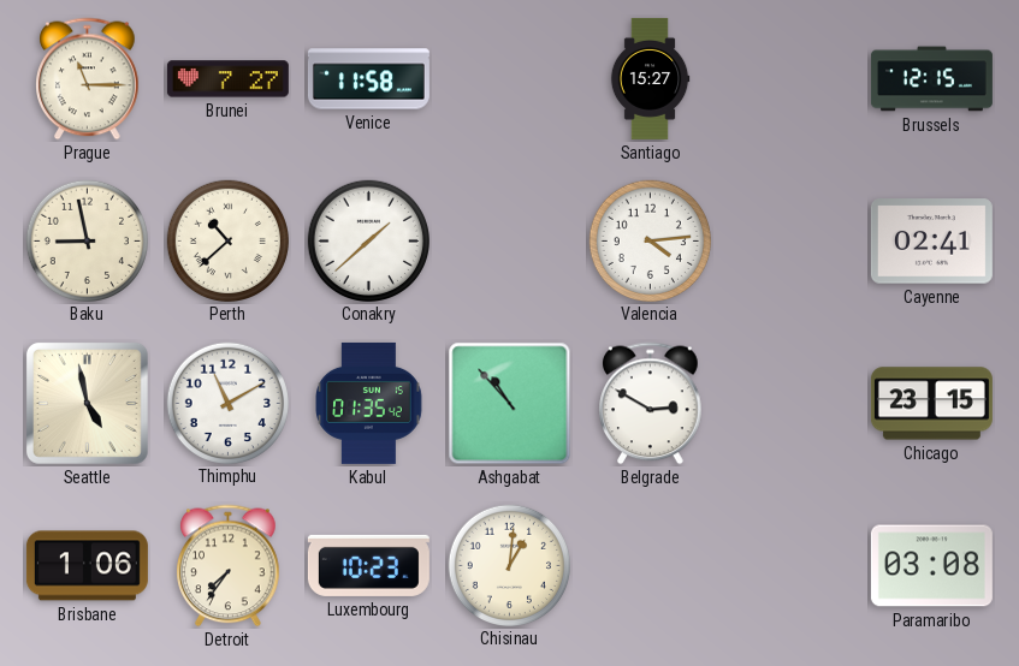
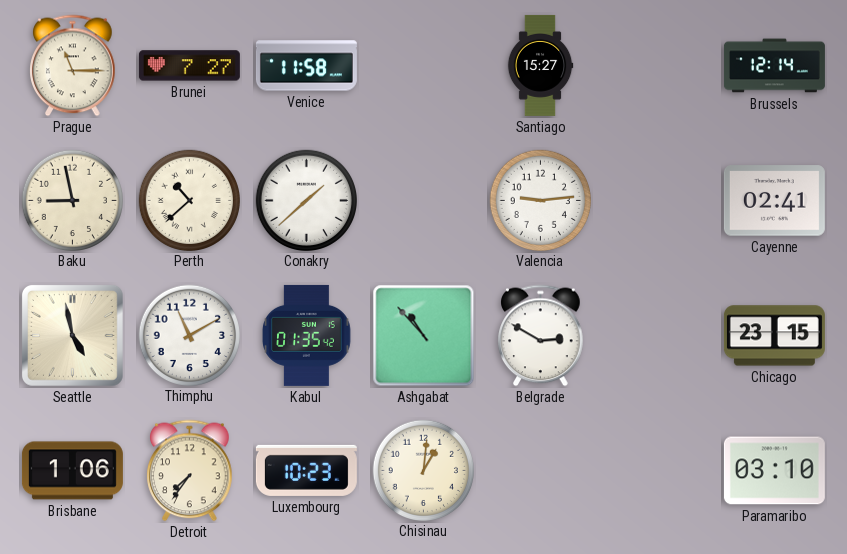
Brussels: 12:15 -> 12:14 (774, 66)
Valencia: 4:14 -> 9:14 (540, 200)
Paramaribo: 03:08 -> 03:10 (774, 471)
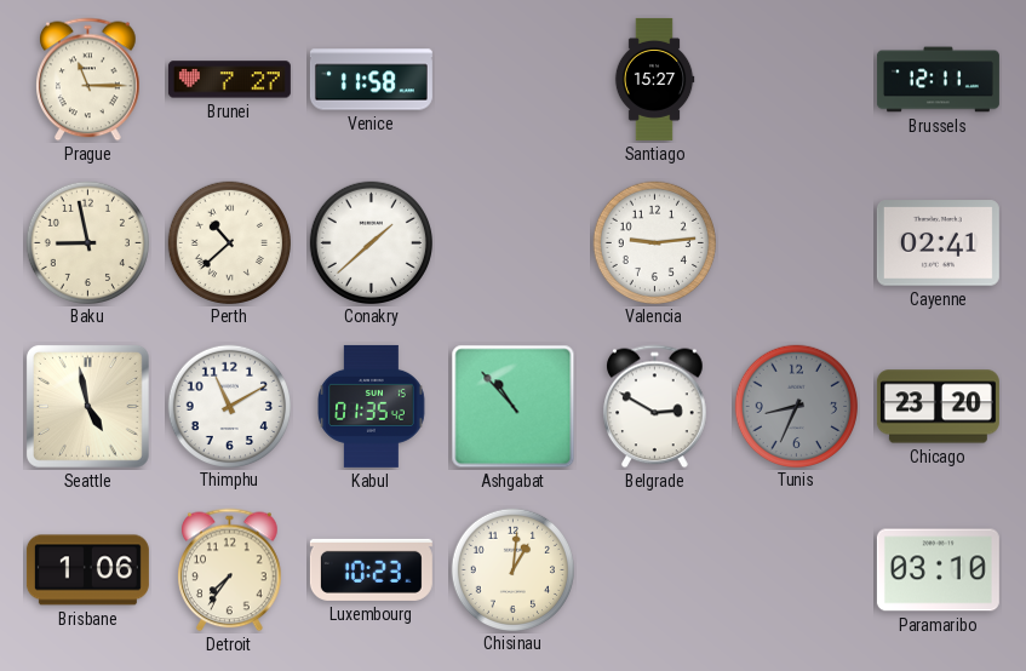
Brussels: 12:14 -> 12:11 (938, 80)
Tunis: none -> 8:34 (796, 406)
Chicago: 23:15 -> 23:20 (938, 407)
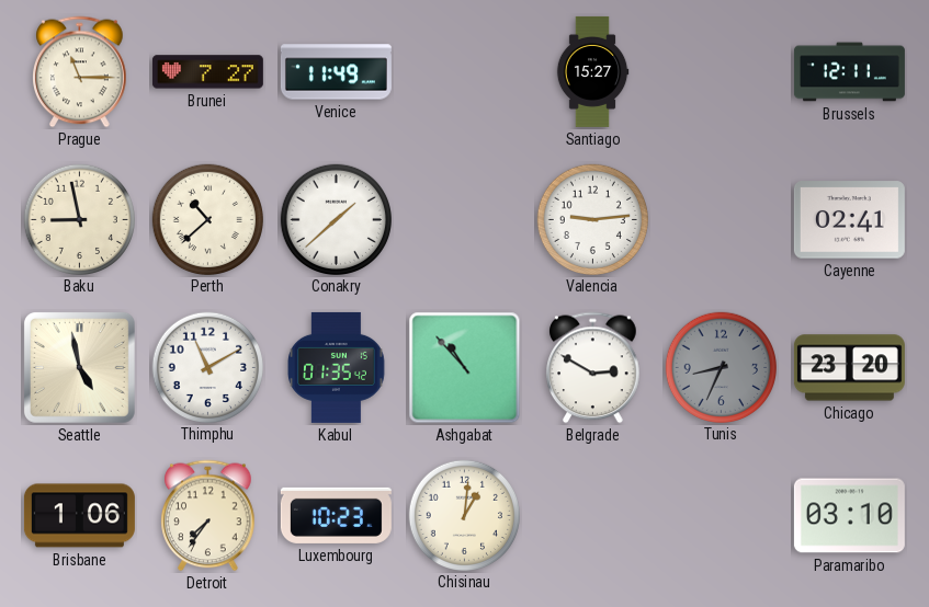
Venice: 11:58 -> 11:49 (336, 72)
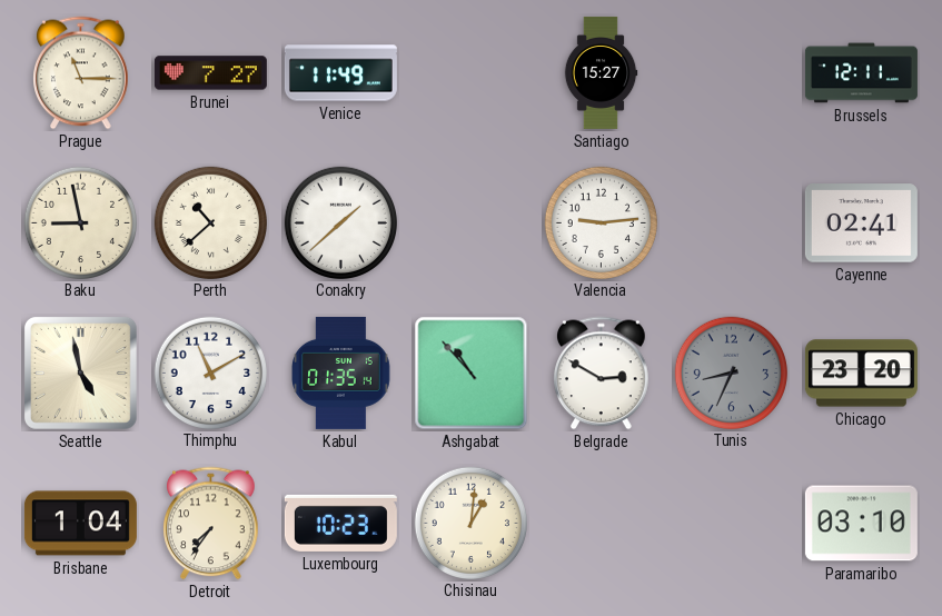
Kabul: 01:35:42 -> 01:35:14 (341, 372)
Brisbane: 1:06 -> 1:04 (80, 524)
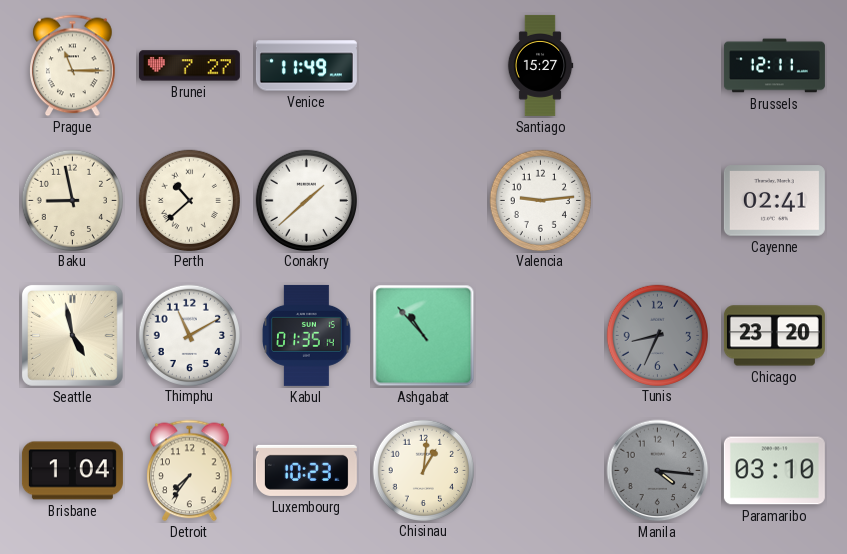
Belgrade: 2:50 -> none (602, 374)
Manila: none -> 4:16 (658, 471)
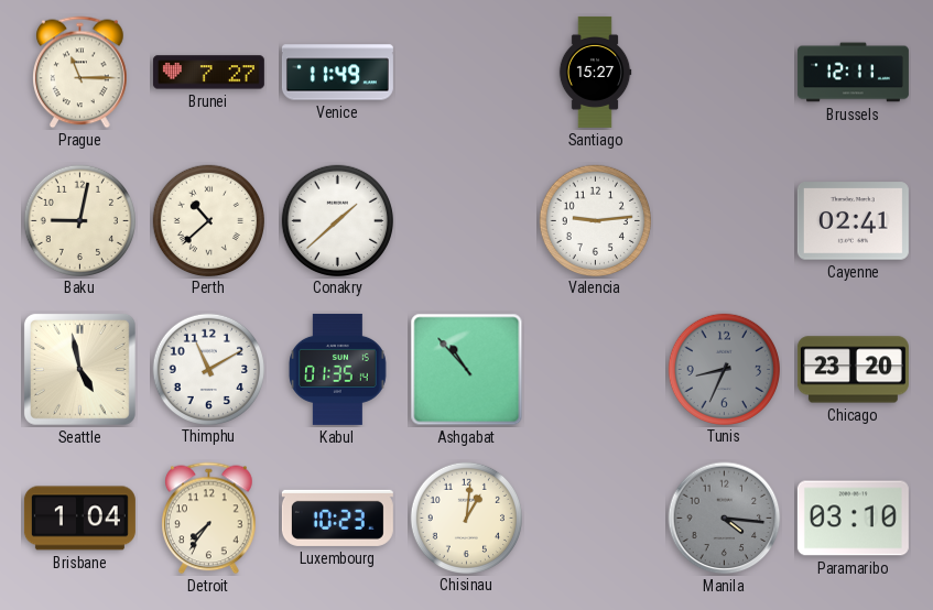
Baku: 8:58 -> 9:02 (79, 220)
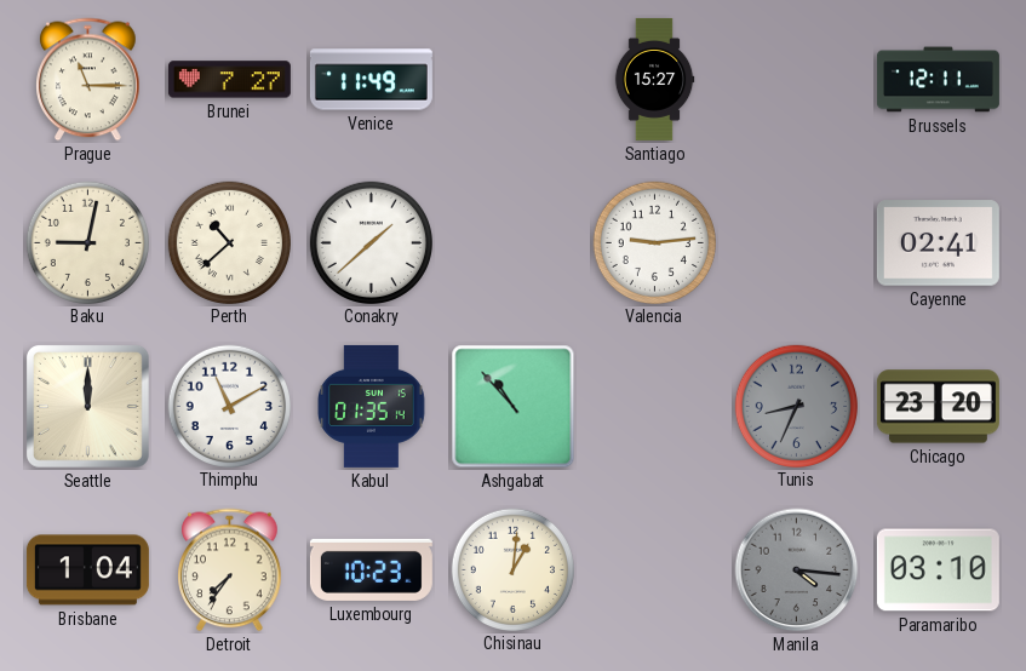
Seattle: 4:58 -> 12:00 (87, 406)
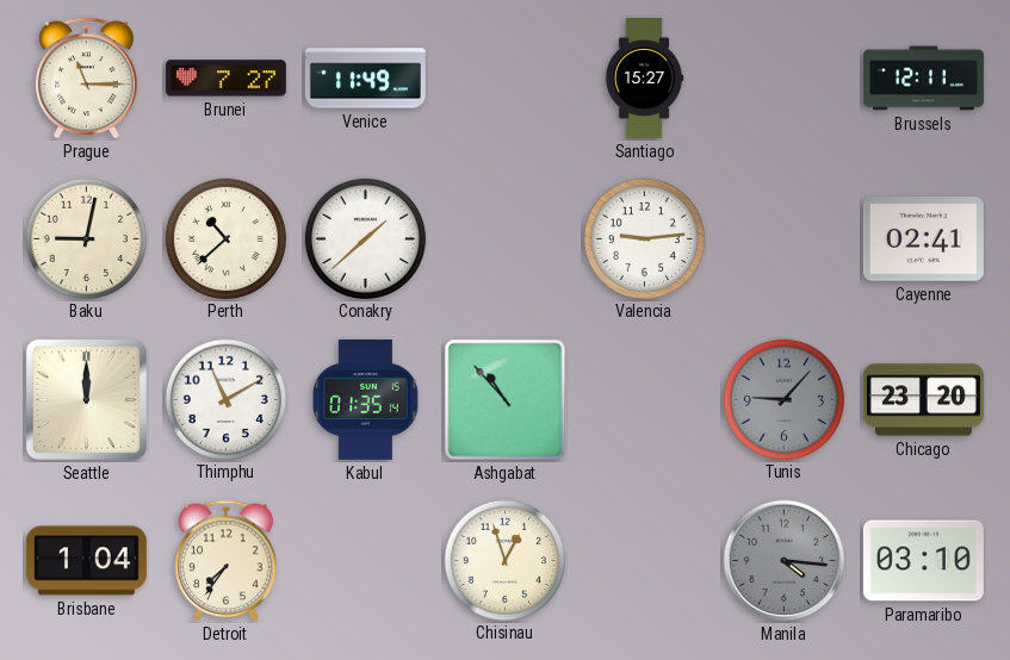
Tunis: 8:34 -> 9:07 (783, 399)
Luxembourg: 10:23 -> none (371, 569)
Chisinau: 1:01 -> 12:57 (504, 560)
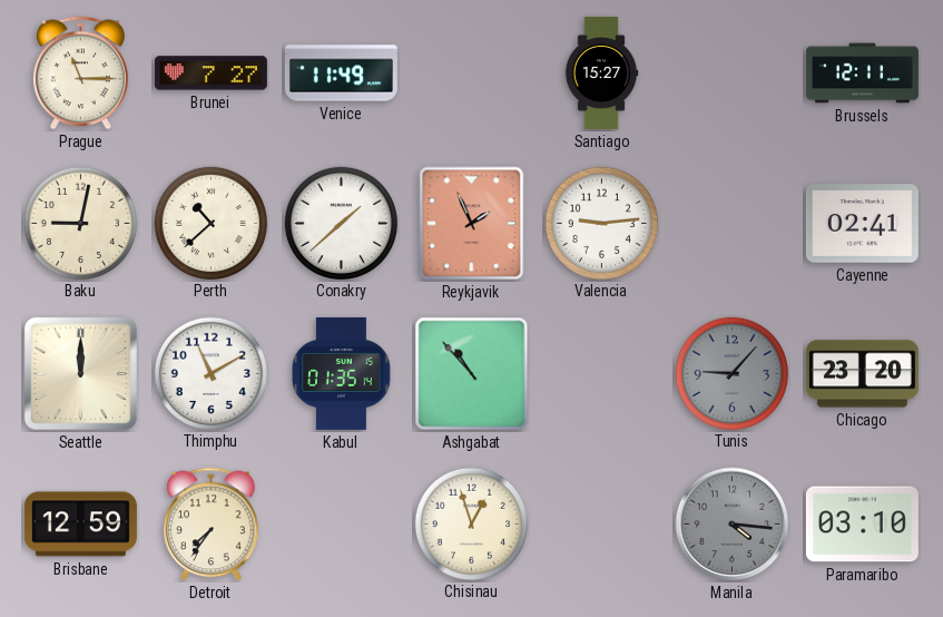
Reykjavik: none -> 1:56 (472, 224)
Brisbane: 1:04 -> 12:59 (80, 525)
